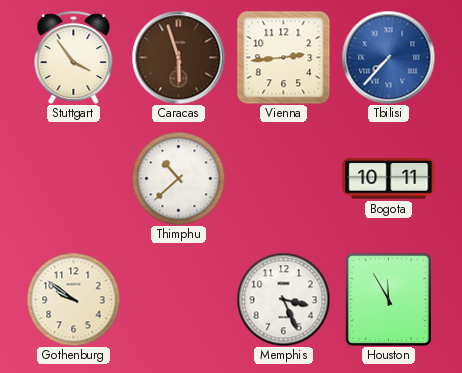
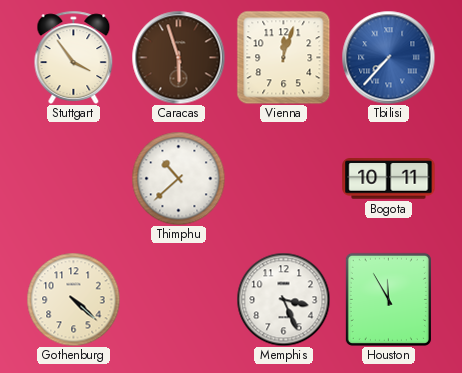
Vienna: 2:44 -> 12:03 (283, 57)
Gothenburg: 9:51 -> 4:22 (73, 299)
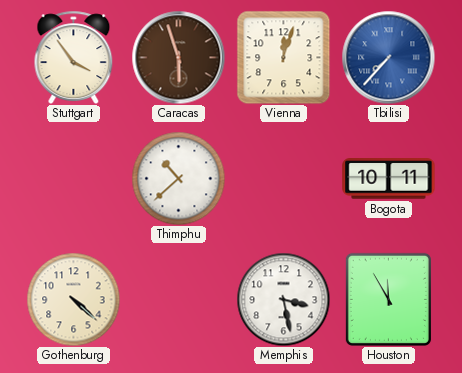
Memphis: 3:26 -> 3:28 (283, 299)
